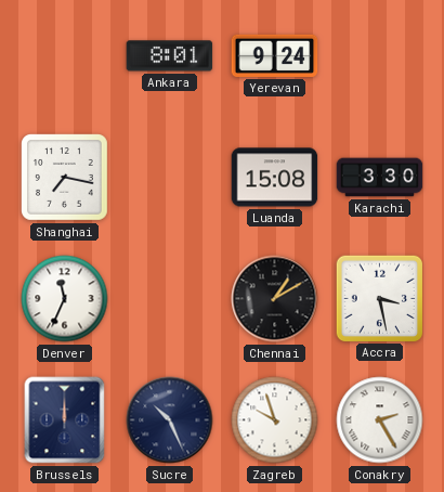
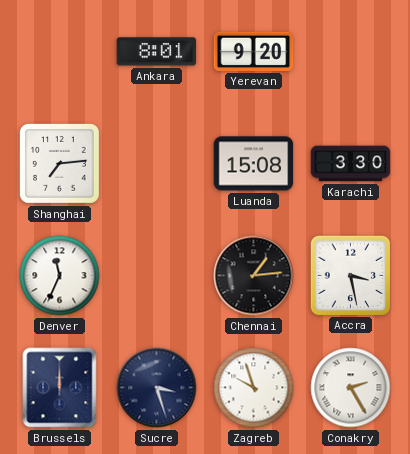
Yerevan: 9:24 -> 9:20 (254, 51)
Shanghai: 7:17 -> 7:14 (60, 164)
Chennai: 1:10 -> 1:14 (254, 276)
Sucre: 10:26 -> 3:27 (157, 388)
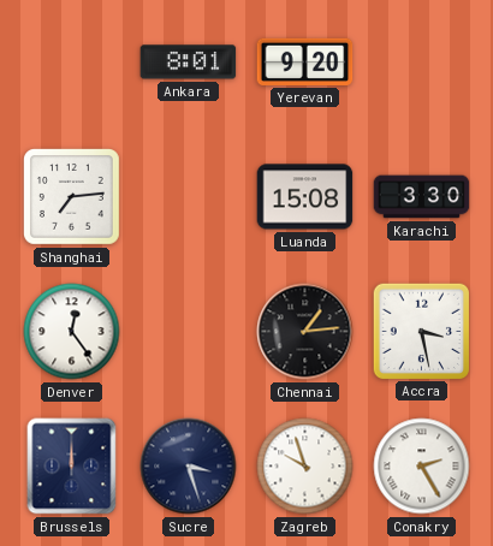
Denver: 11:34 -> 12:24 (72, 332)
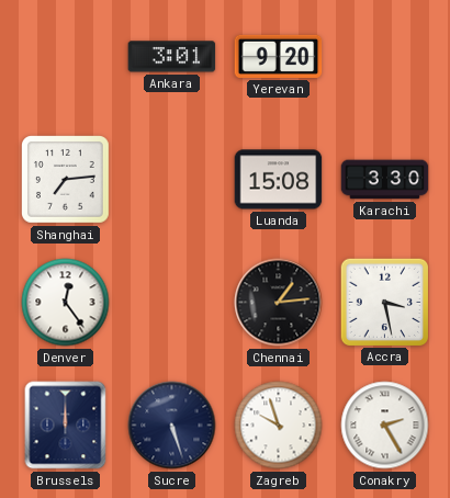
Ankara: 8:01 -> 3:01 (172, 57)
Sucre: 3:27 -> 5:27 (172, 426)
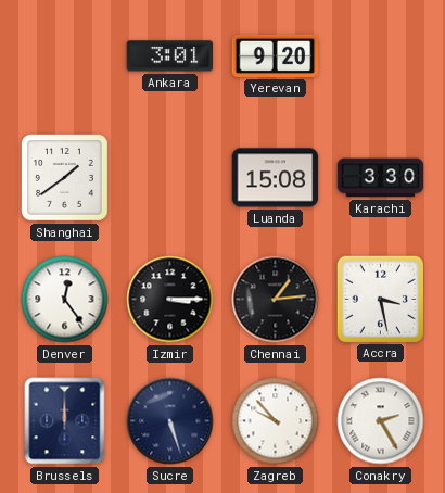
Shanghai: 7:14 -> 1:39 (65, 178)
Izmir: none -> 3:15 (170, 300)
Zagreb: 9:57 -> 9:53 (276, 421)
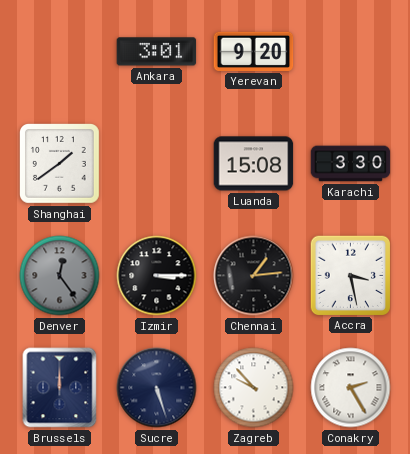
Denver dial: white -> grey (60, 276)
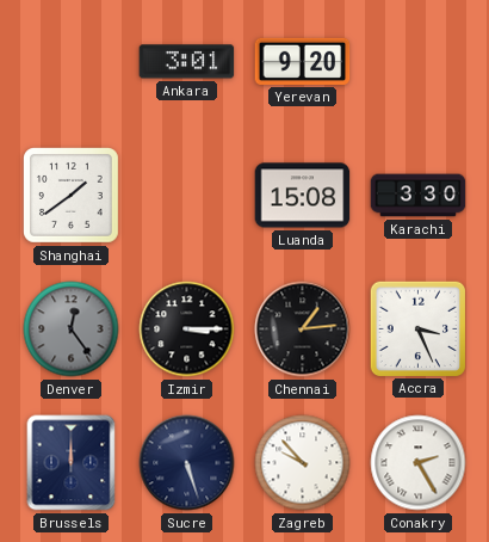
Accra: 3:28 -> 3:26 (417, 328)
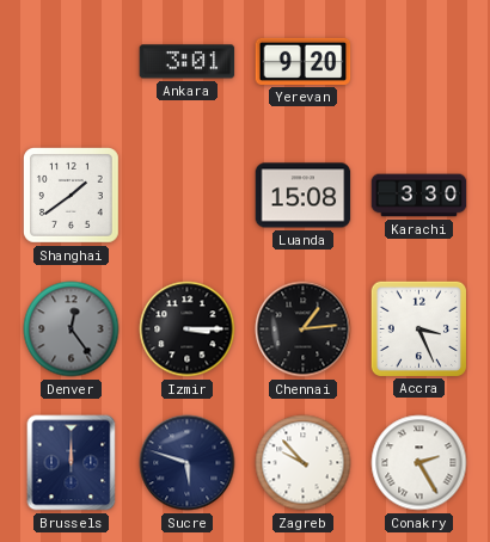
Sucre: 5:27 -> 5:48 (188, 463)
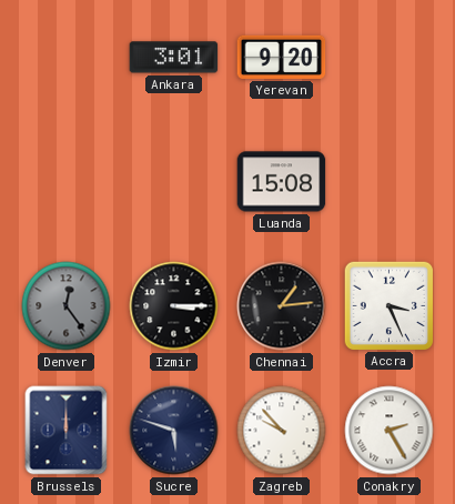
Shanghai: 1:39 -> none (72, 196)
Karachi: 3:30 -> none (419, 196)
